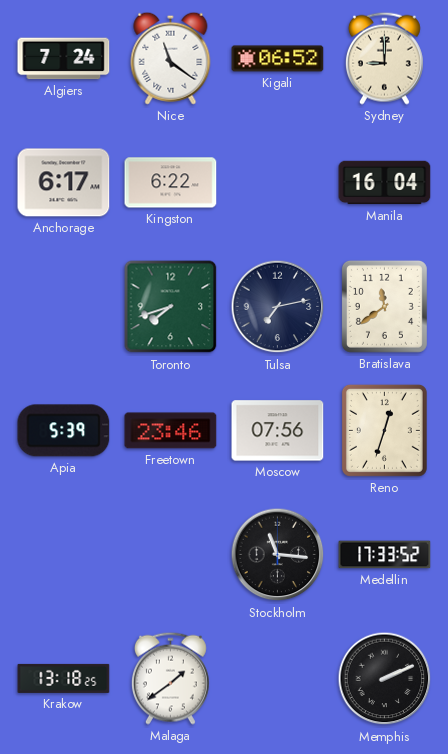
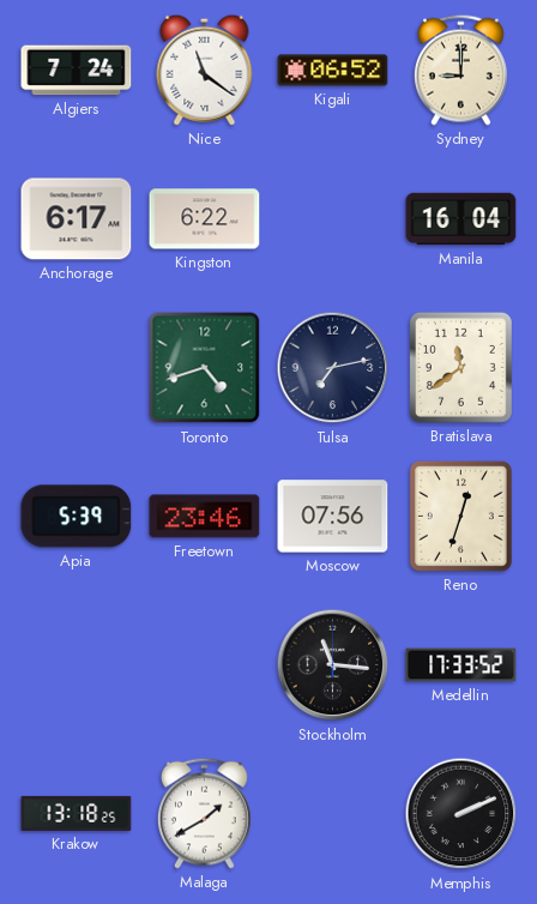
Toronto: 7:42 -> 4:42 (205, 368)
Malaga: 1:39 -> 1:40 (204, 813)
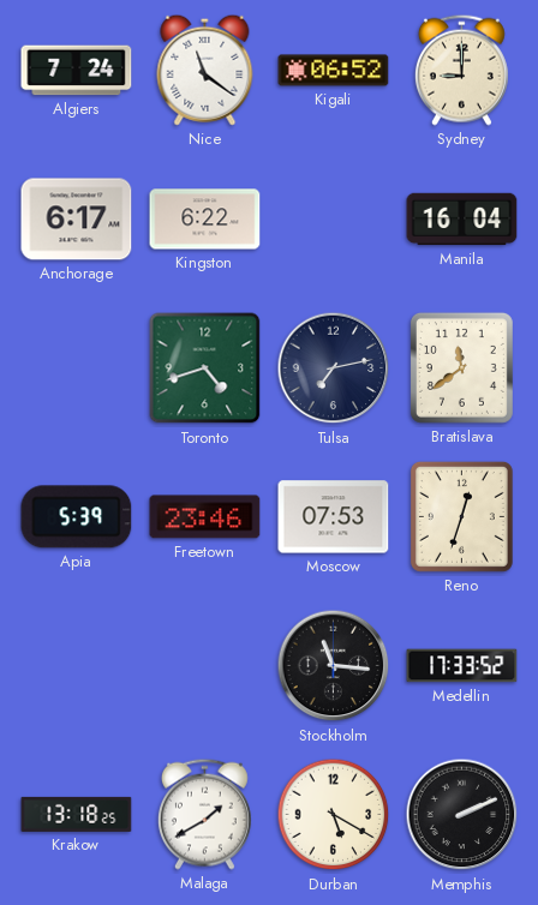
Moscow: 07:56 -> 07:53 (334, 517)
Durban: none -> 5:20 (334, 815)
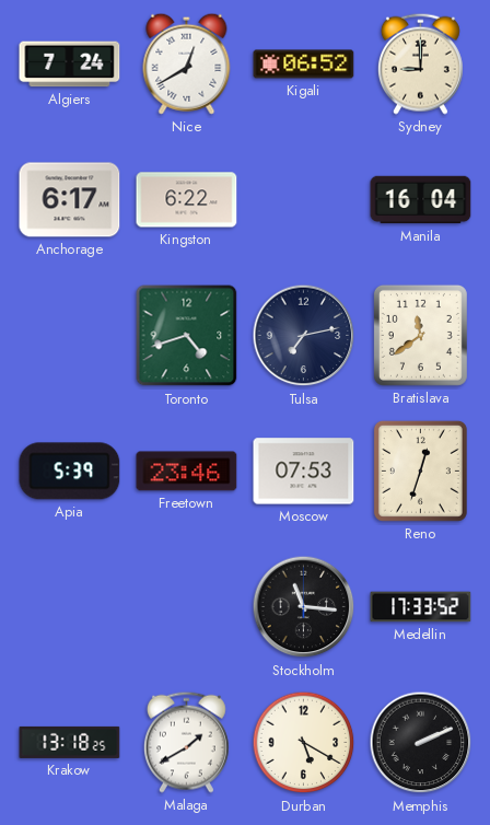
Nice: 11:21 -> 12:40 (187, 63)
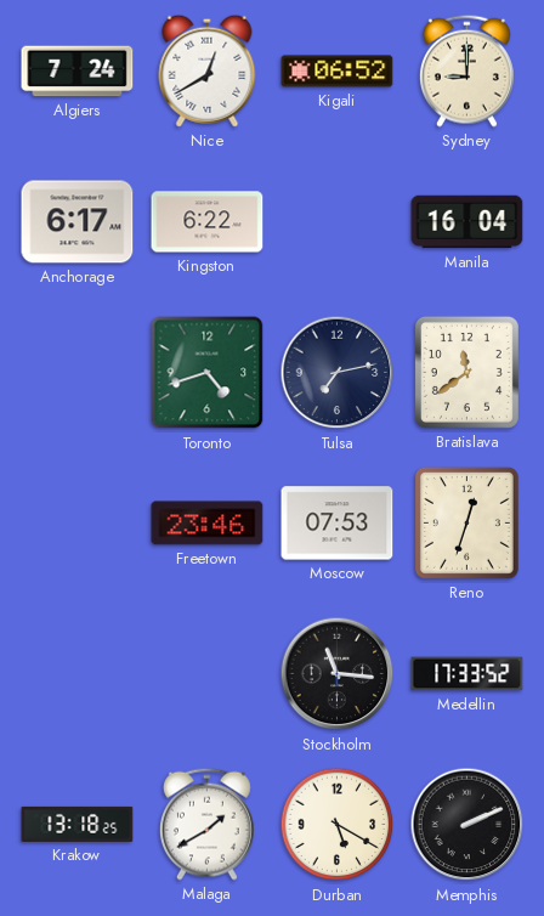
Apia: 5:39 -> none (70, 472)
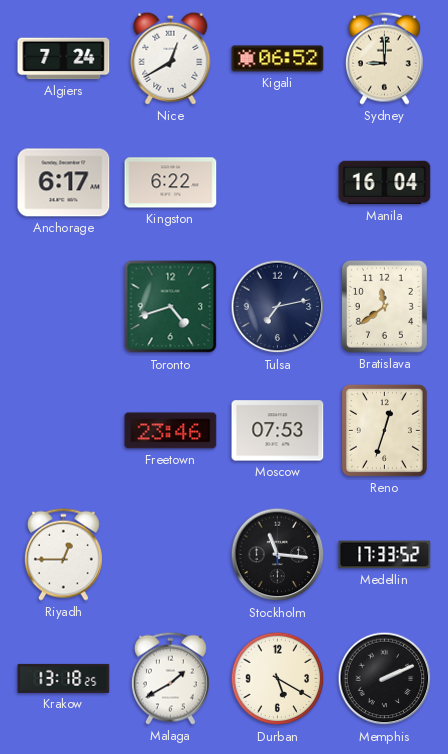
Riyadh: none -> 12:45 (63, 554)
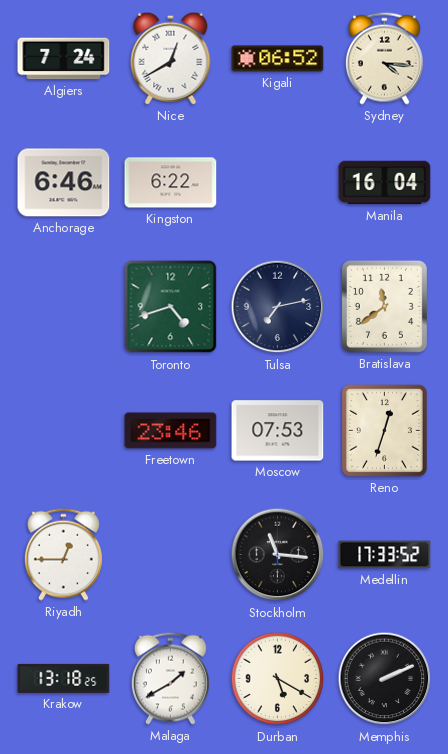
Sydney: 9:00 -> 4:16 (384, 58)
Anchorage: 6:17 -> 6:46 (64, 183)
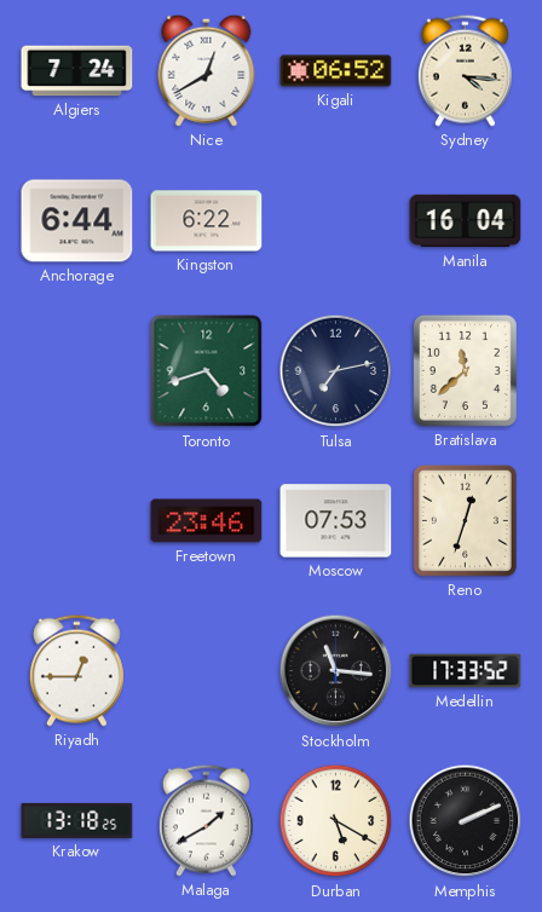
Anchorage: 6:46 -> 6:44 (77, 221)
Bratislava: 11:39 -> 11:38 (465, 370)
